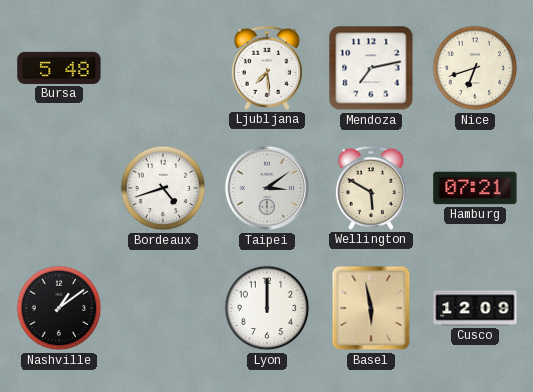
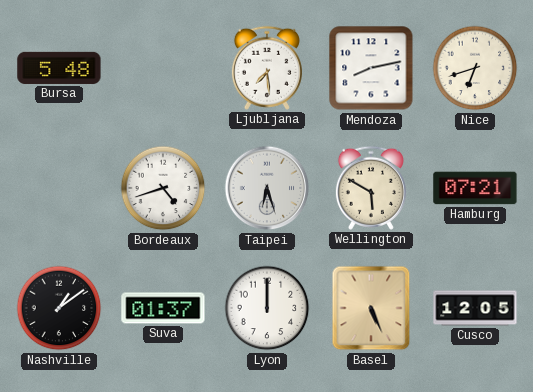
Mendoza: 7:13 -> 8:13 (371, 68)
Taipei: 3:09 -> 6:27 (267, 188)
Suva: none -> 01:37 (163, 308)
Basel: 5:58 -> 5:26 (371, 308)
Cusco: 12:09 -> 12:05 (475, 308)
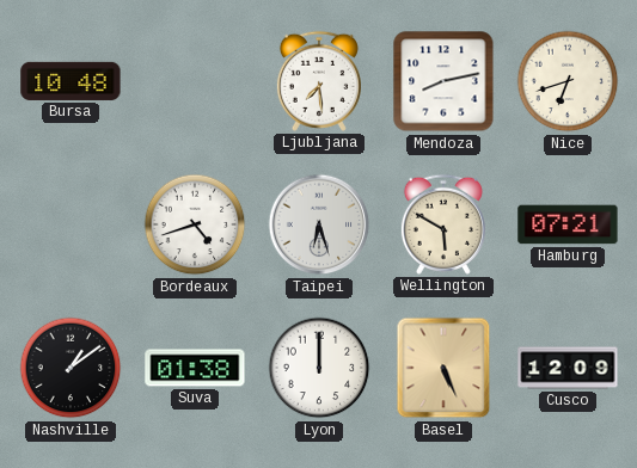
Bursa: 5:48 -> 10:48 (71, 81)
Suva: 01:37 -> 01:38 (195, 368)
Cusco: 12:05 -> 12:09 (568, 368)
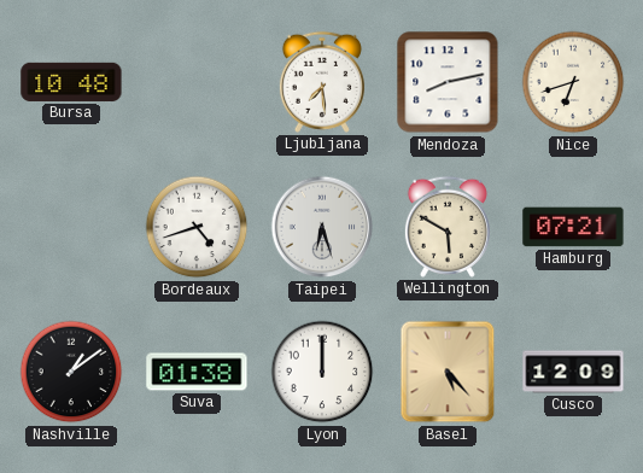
Basel: 5:26 -> 5:23 (448, 372)
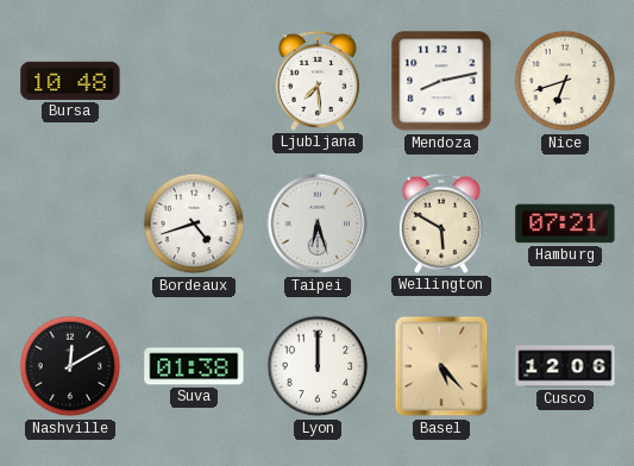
Nashville: 1:09 -> 12:10 (70, 366)
Cusco: 12:09 -> 12:06 (565, 366)
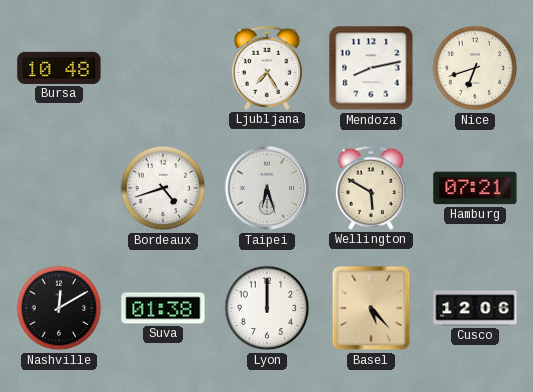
Ljubljana: 7:29 -> 7:25 (267, 68)
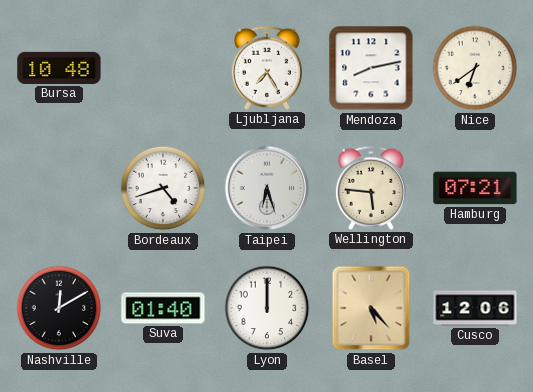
Nice: 6:42 -> 6:39 (475, 68)
Wellington: 5:50 -> 5:46 (371, 188)
Suva: 01:38 -> 01:40 (163, 308)
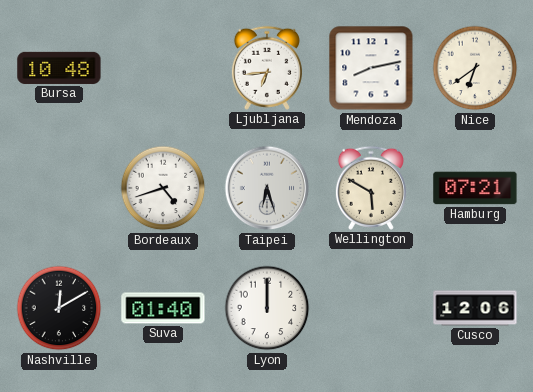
Ljubljana: 7:25 -> 6:44 (267, 68)
Wellington: 5:46 -> 5:50 (371, 188)
Basel: 5:23 -> none (371, 308)
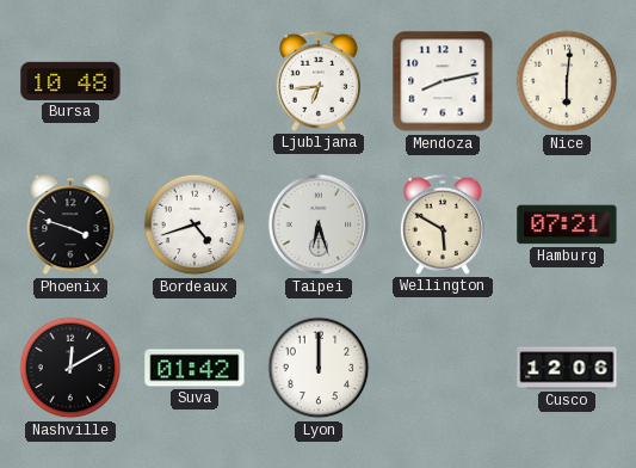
Nice: 6:39 -> 6:01 (567, 81)
Phoenix: none -> 3:48 (70, 226)
Suva: 01:40 -> 01:42 (194, 368)
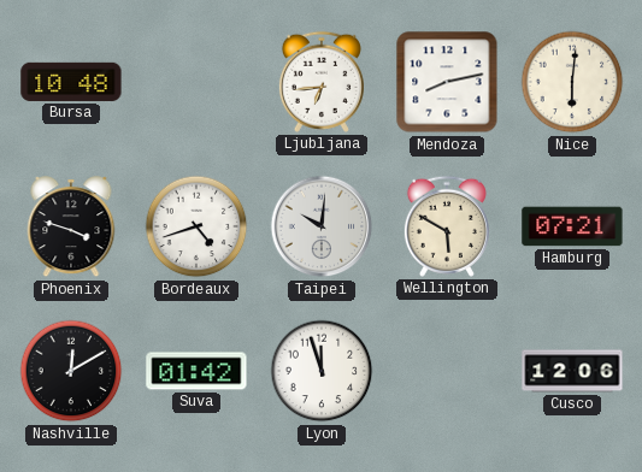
Taipei: 6:27 -> 10:01 (322, 226)
Lyon: 12:00 -> 11:57 (322, 371)
